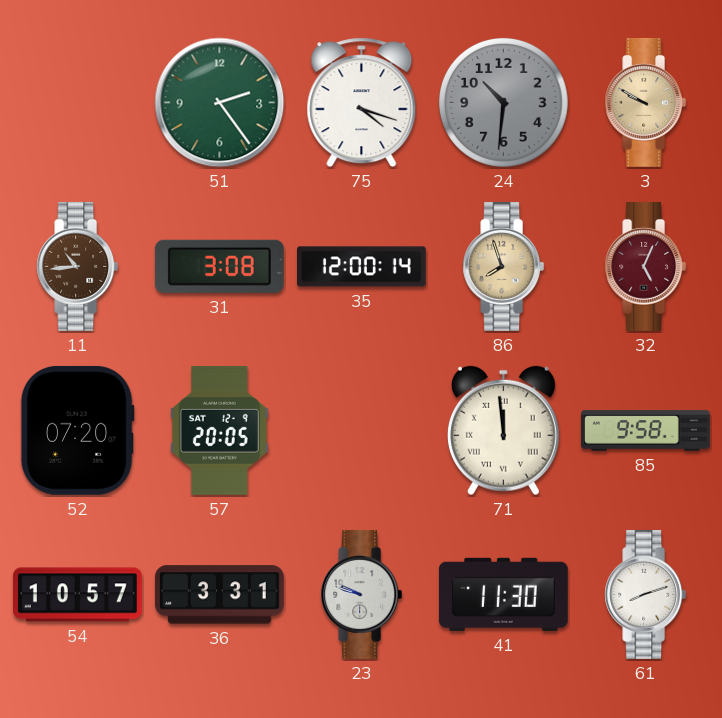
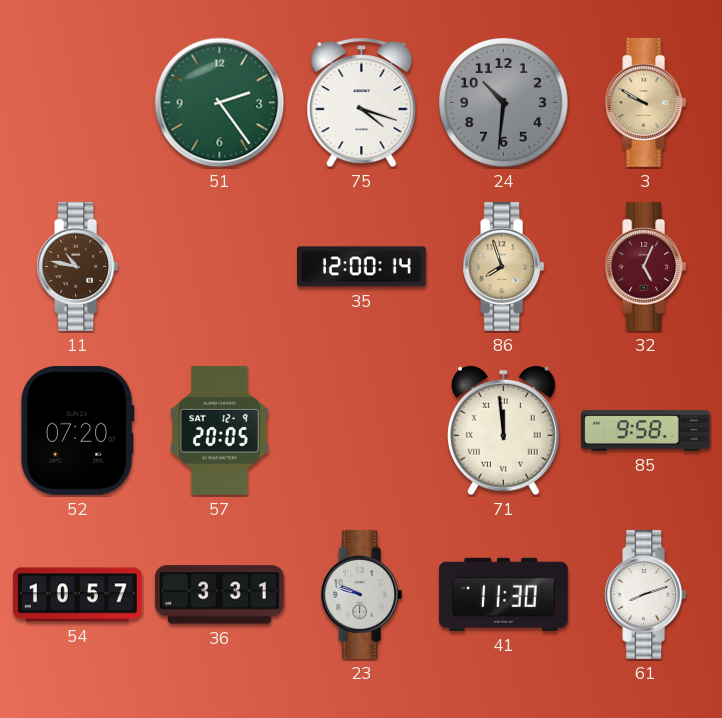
11: 10:44 -> 10:47 (78, 266)
31: 3:08 -> none (219, 266)
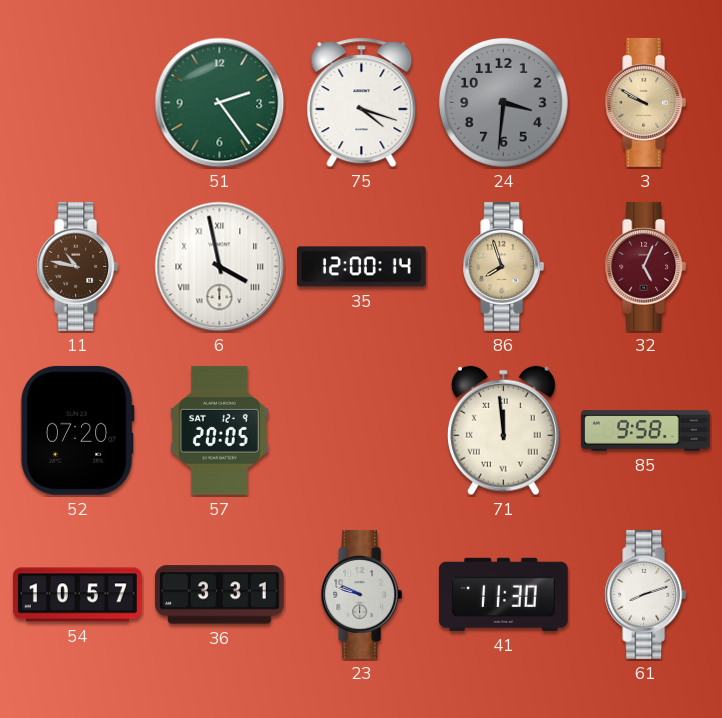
24: 10:31 -> 3:31 (503, 102)
6: none -> 3:58 (220, 267)
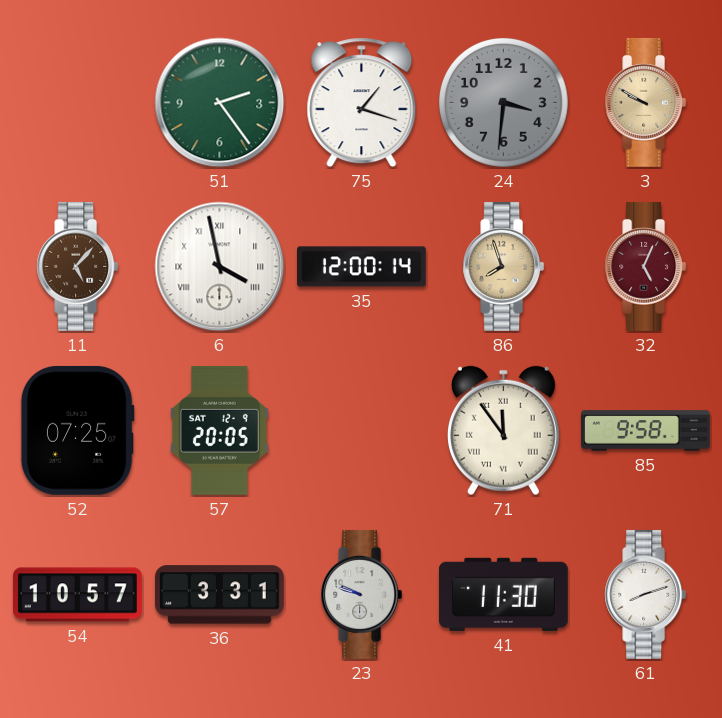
75: 4:18 -> 1:18 (362, 103)
11: 10:47 -> 5:07 (78, 266)
52: 07:20 -> 07:25 (77, 430)
71: 11:59 -> 11:54 (503, 431)
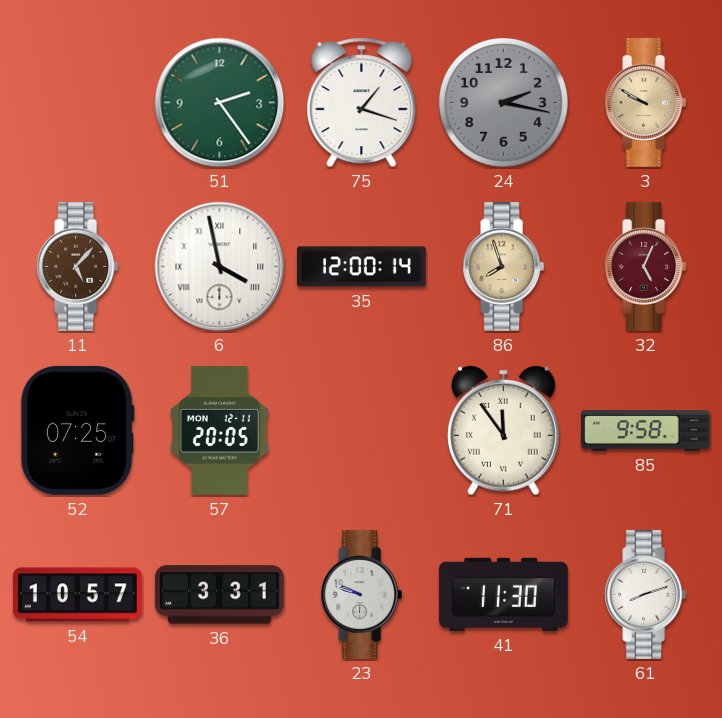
24: 3:31 -> 2:17 (503, 102)
57 date: SAT 12-9 -> MON 12-11 (219, 430)
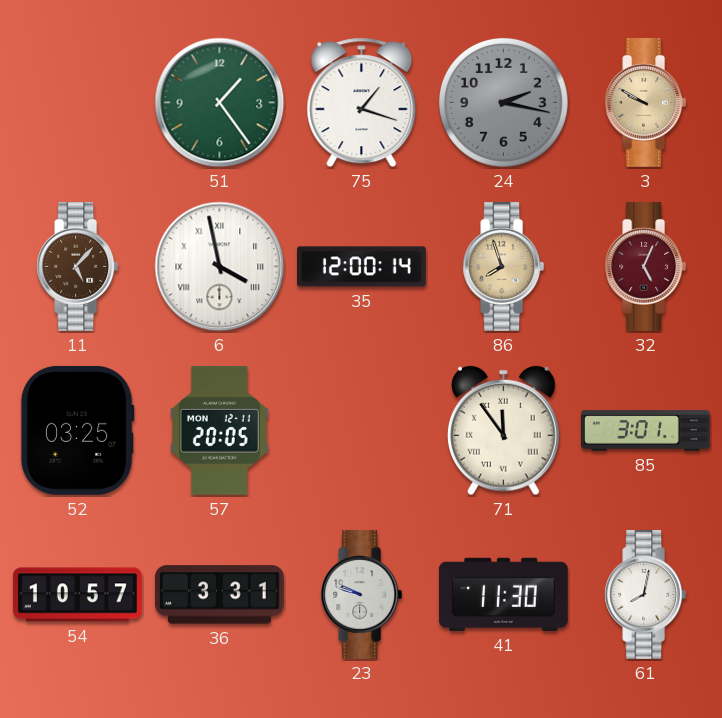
51: 2:24 -> 1:24 (220, 103)
52: 07:25 -> 03:25 (77, 430)
85: 9:58 -> 3:01 (646, 431)
61: 8:12 -> 8:02 (646, 594)
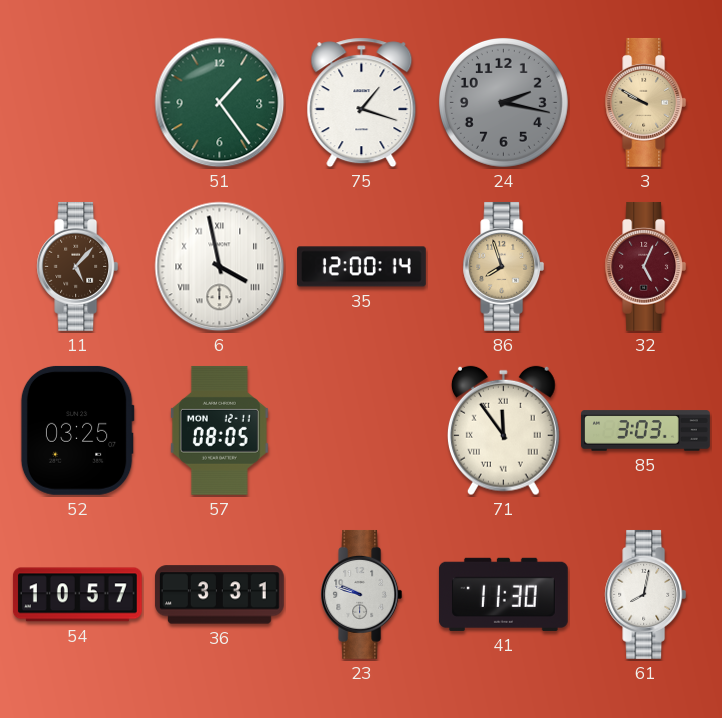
57: 20:05 -> 08:05 (219, 430)
85: 3:01 -> 3:03 (646, 431)
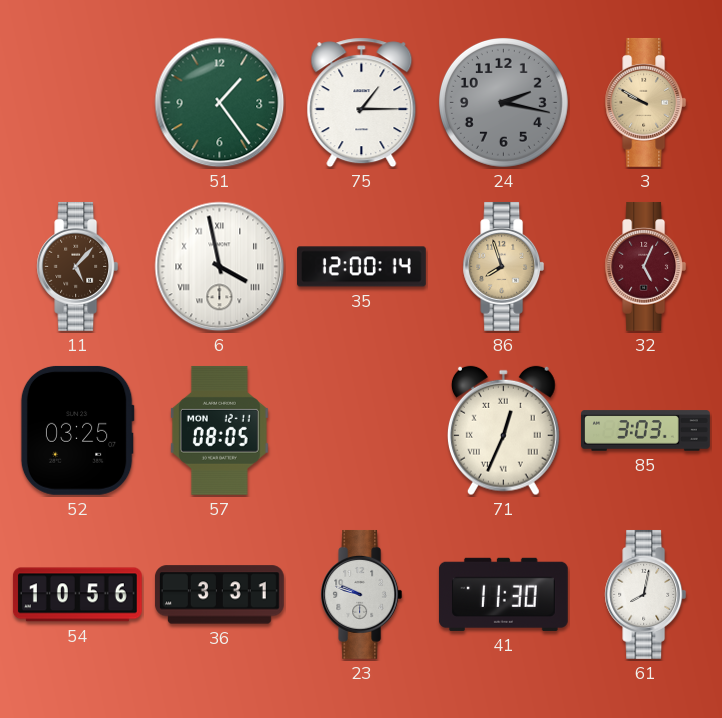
75: 1:18 -> 1:15 (362, 103)
71: 11:54 -> 12:34 (503, 431)
54: 10:57 -> 10:56 (77, 595)
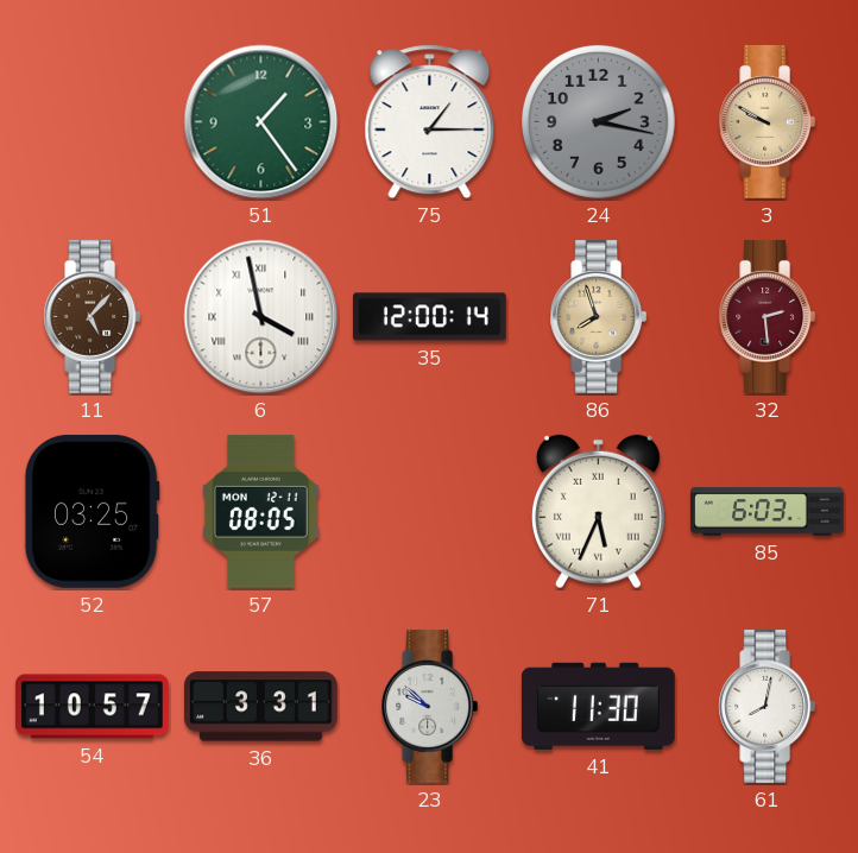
32: 5:04 -> 2:29 (768, 316)
71: 12:34 -> 5:34 (598, 512)
85: 3:03 -> 6:03 (768, 512)
54: 10:56 -> 10:57 (92, 707)
23: 9:48 -> 9:52 (430, 706)
